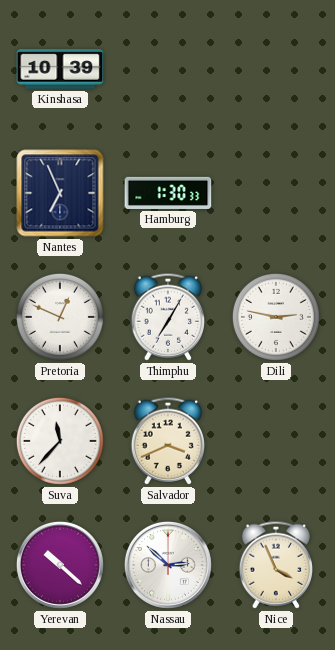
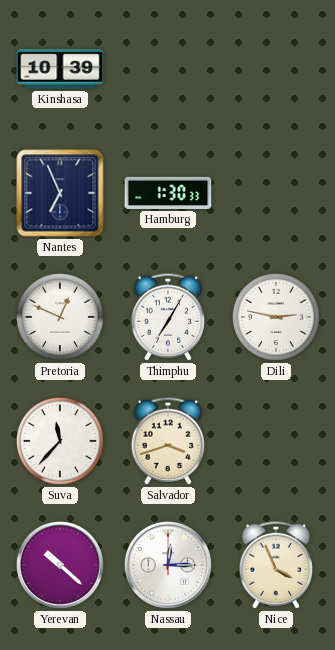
Salvador: 3:41 -> 3:42 (167, 441)
Nassau: 2:52 -> 12:15 (168, 565)
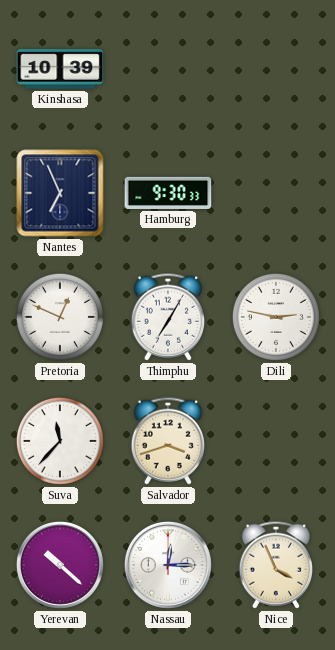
Hamburg: 1:30 -> 9:30 (168, 193)
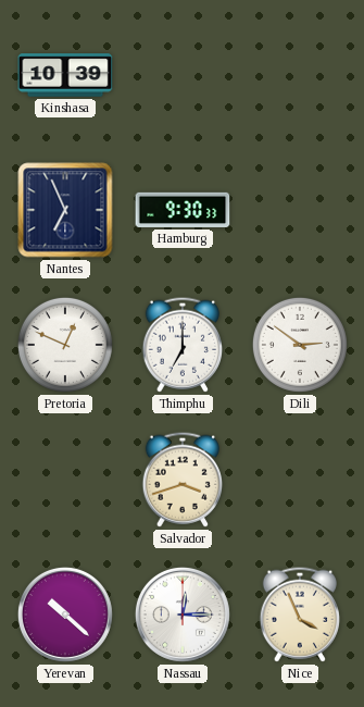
Thimphu: 7:05 -> 7:00 (181, 345)
Dili: 2:47 -> 2:51 (300, 345)
Suva: 11:37 -> none (60, 441)
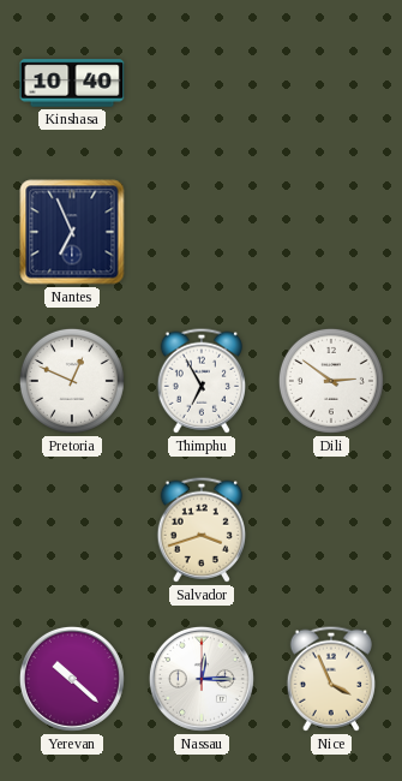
Kinshasa: 10:39 -> 10:40 (72, 83)
Hamburg: 9:30 -> none (183, 210)
Thimphu: 7:00 -> 6:55 (200, 381)
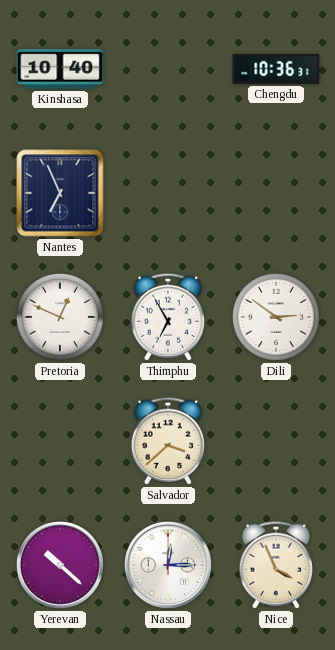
Chengdu: none -> 10:36 (276, 69)
Salvador: 3:42 -> 3:38 (167, 441)
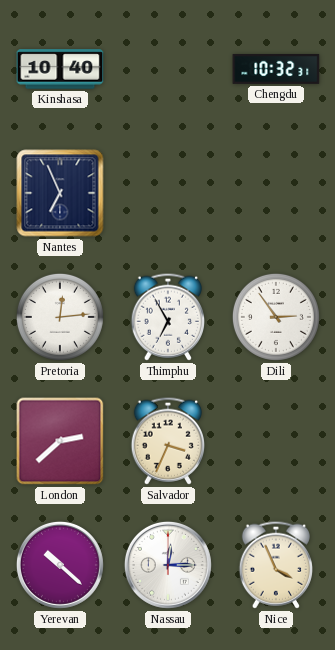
Chengdu: 10:36 -> 10:32 (276, 69)
Pretoria: 12:49 -> 12:14 (60, 317)
Dili: 2:51 -> 2:54 (276, 317)
London: none -> 2:38 (60, 441)
Salvador: 3:38 -> 3:34 (167, 441)
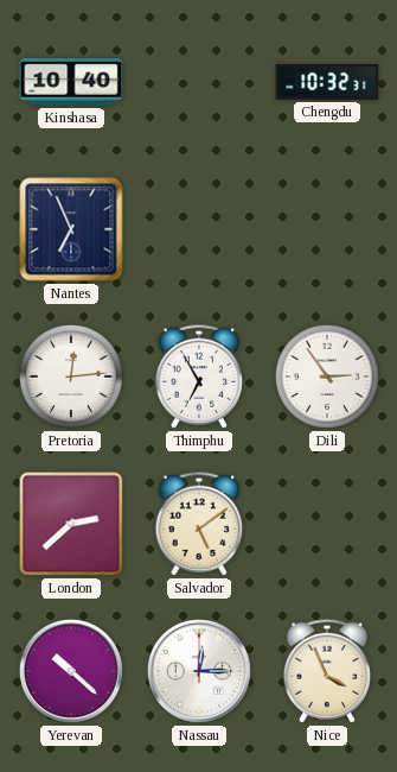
Salvador: 3:34 -> 5:09 (198, 524)
